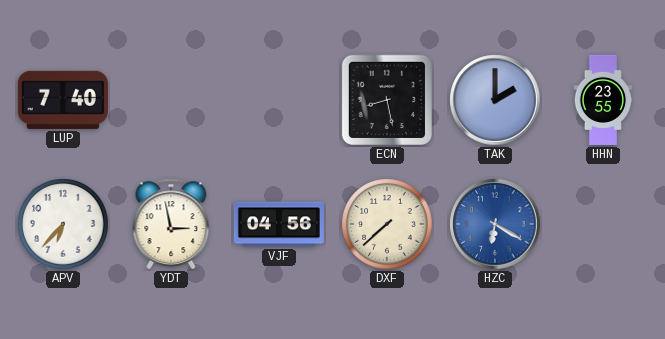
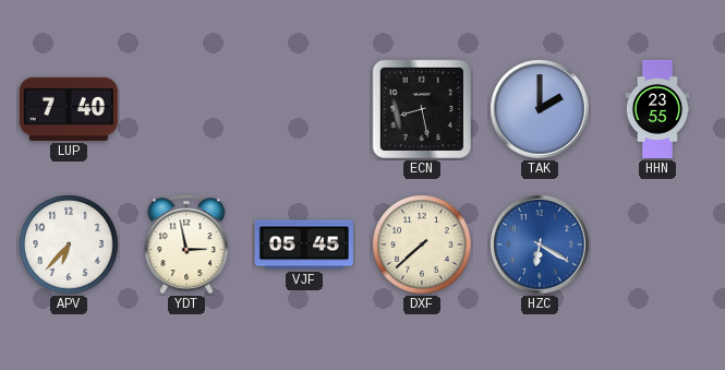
VJF: 04:56 -> 05:45 (304, 244)
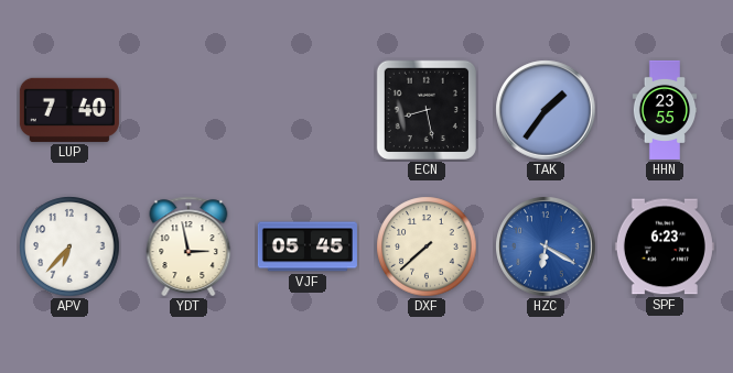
TAK: 2:00 -> 1:36 (546, 110)
SPF: none -> 6:23 (665, 246)
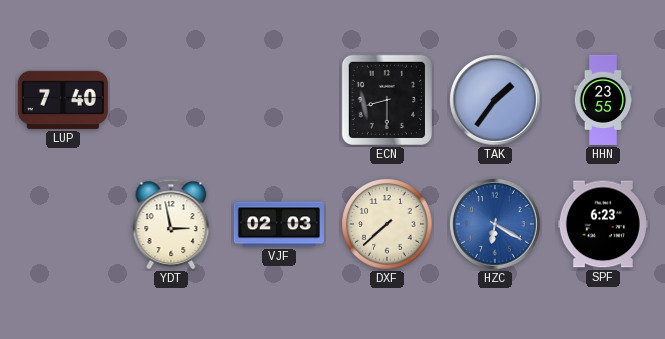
ECN: 8:28 -> 8:30 (387, 100)
APV: 6:37 -> none (69, 246)
VJF: 05:45 -> 02:03 (279, 224)
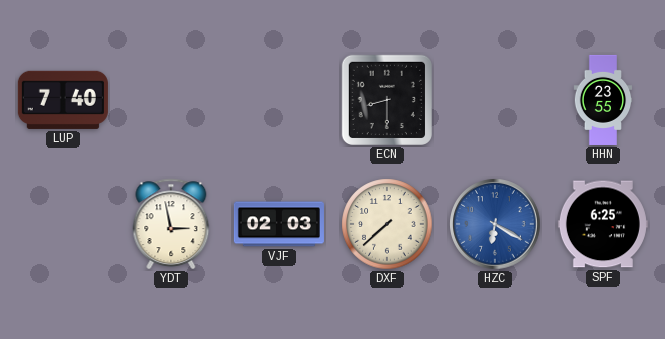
TAK: 1:36 -> none (495, 100)
SPF: 6:23 -> 6:25 (603, 224)
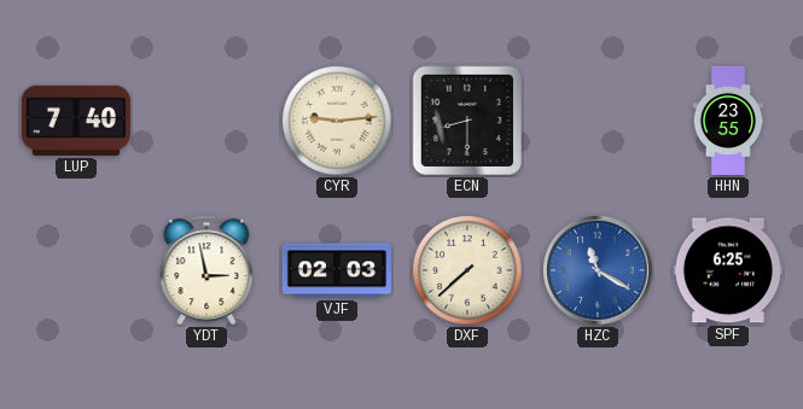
CYR: none -> 9:14 (337, 121)
HZC: 6:20 -> 11:20 (598, 270)
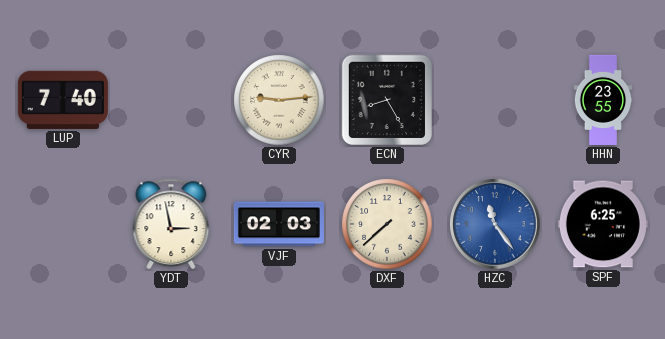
ECN: 8:30 -> 8:25 (387, 100)
HZC: 11:20 -> 11:24 (495, 224)
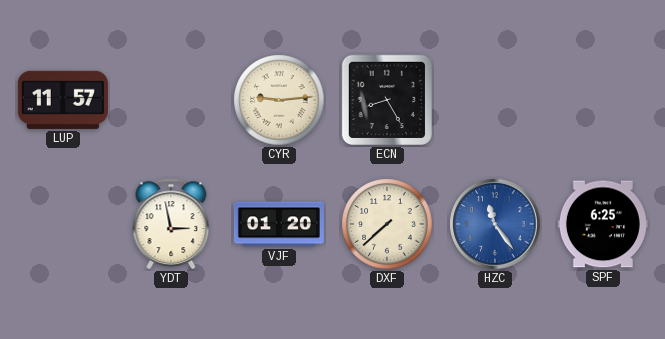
LUP: 7:40 -> 11:57 (63, 100)
HHN: 23:55 -> none (603, 100)
VJF: 02:03 -> 01:20 (279, 224)
